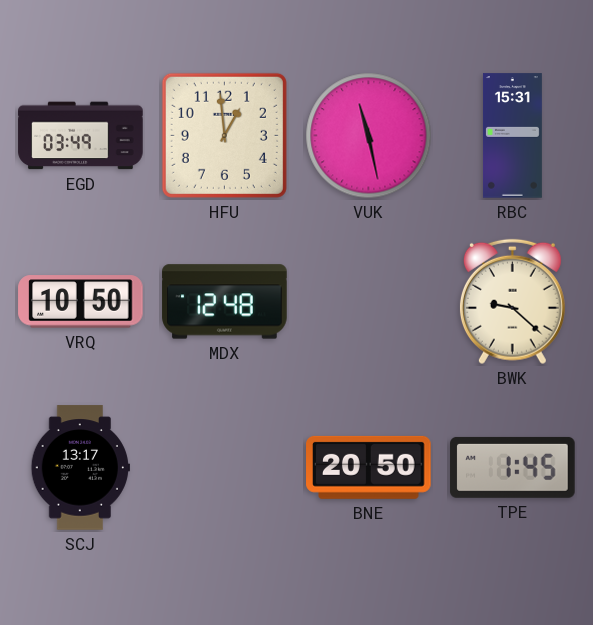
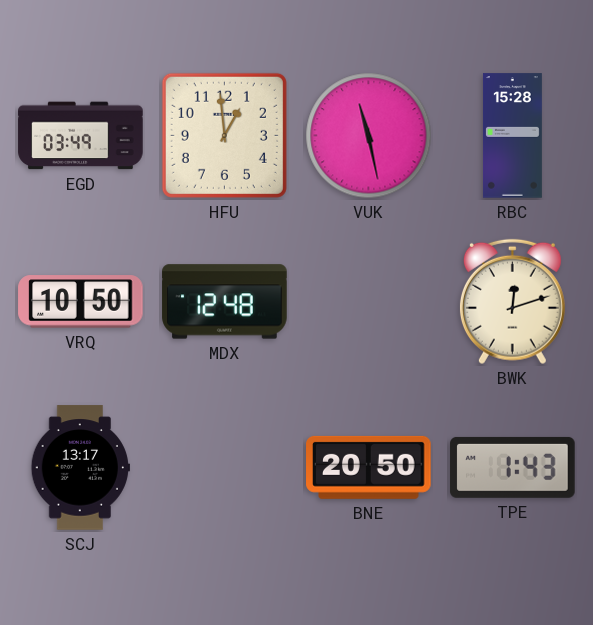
RBC: 15:31 -> 15:28 (512, 136)
BWK: 9:22 -> 12:12 (512, 302)
TPE: 1:45 -> 1:43 (513, 467)
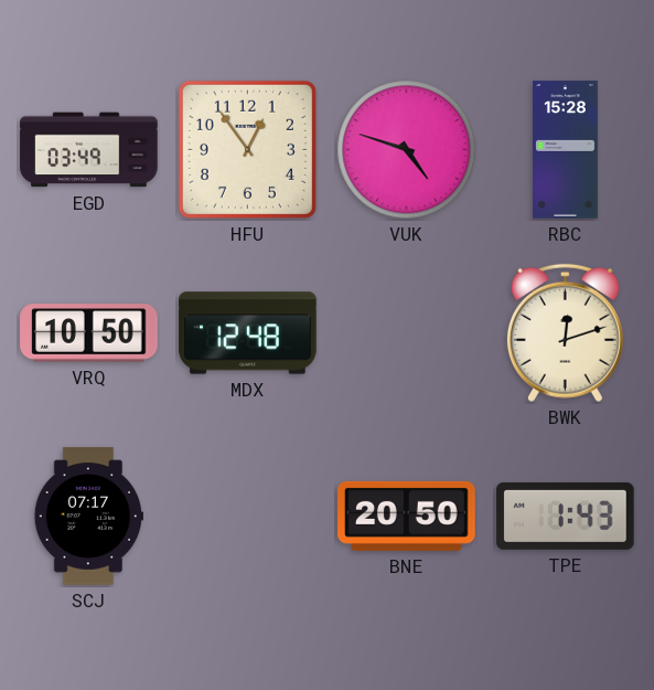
HFU: 12:59 -> 12:54 (247, 149)
VUK: 11:28 -> 4:48 (407, 150)
SCJ: 13:17 -> 07:17 (88, 517)
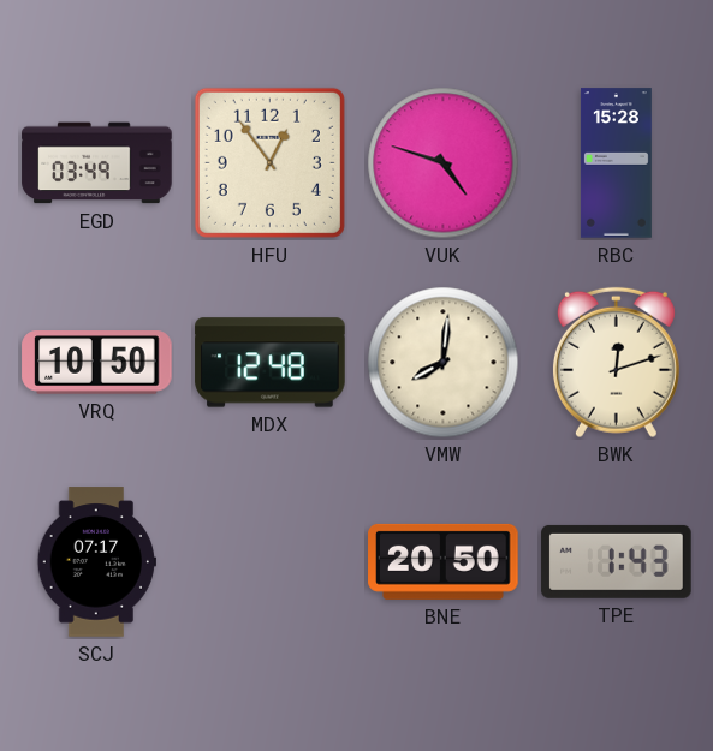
VMW: none -> 8:01 (444, 363)
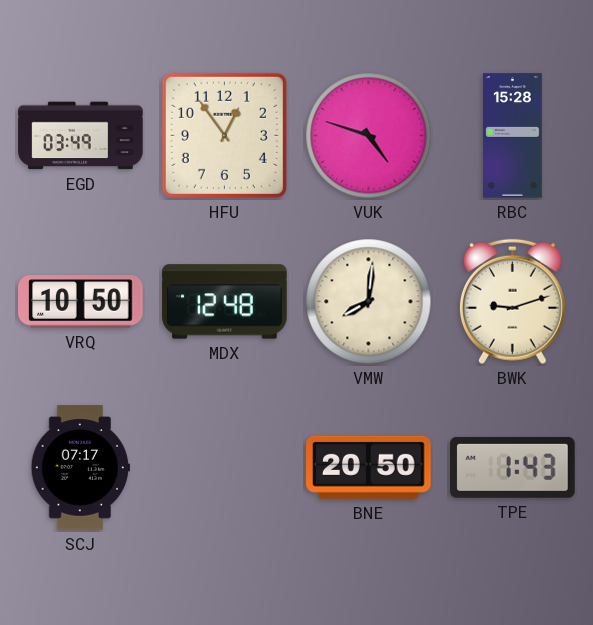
BWK: 12:12 -> 9:12 (512, 302)
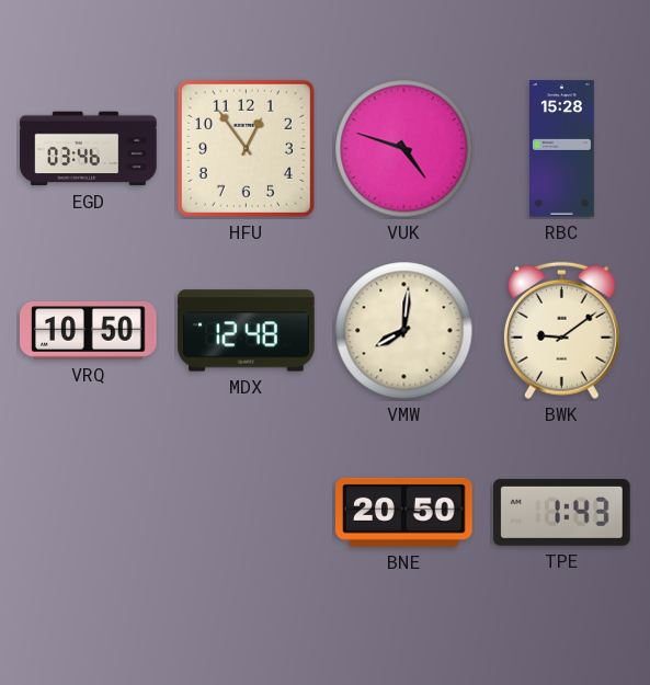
EGD: 03:49 -> 03:46 (89, 149)
BWK: 9:12 -> 9:09 (561, 331)
SCJ: 07:17 -> none (80, 468)
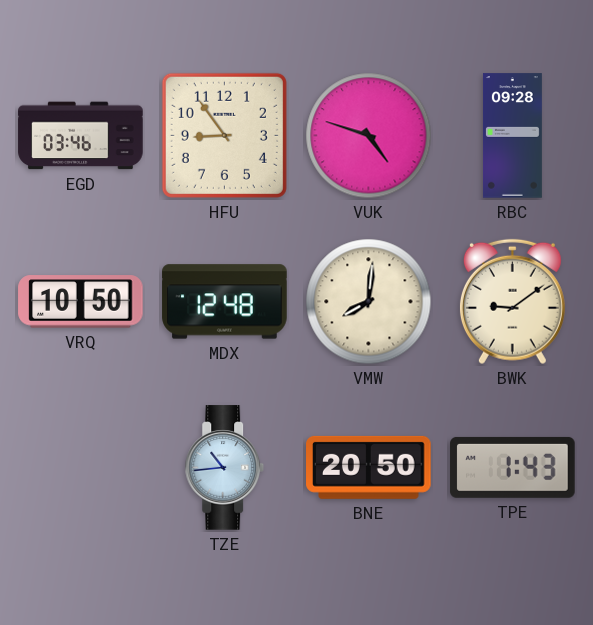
HFU: 12:54 -> 8:54 (224, 135)
RBC: 15:28 -> 09:28 (512, 136)
TZE: none -> 10:44 (225, 468)
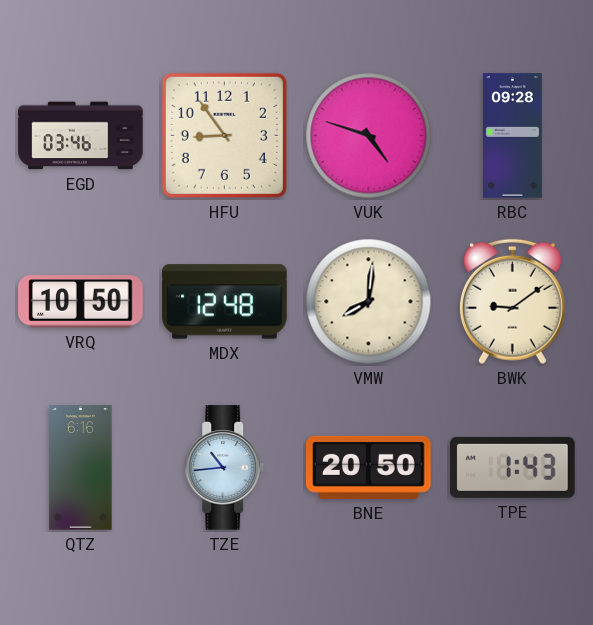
QTZ: none -> 6:16 (81, 468)
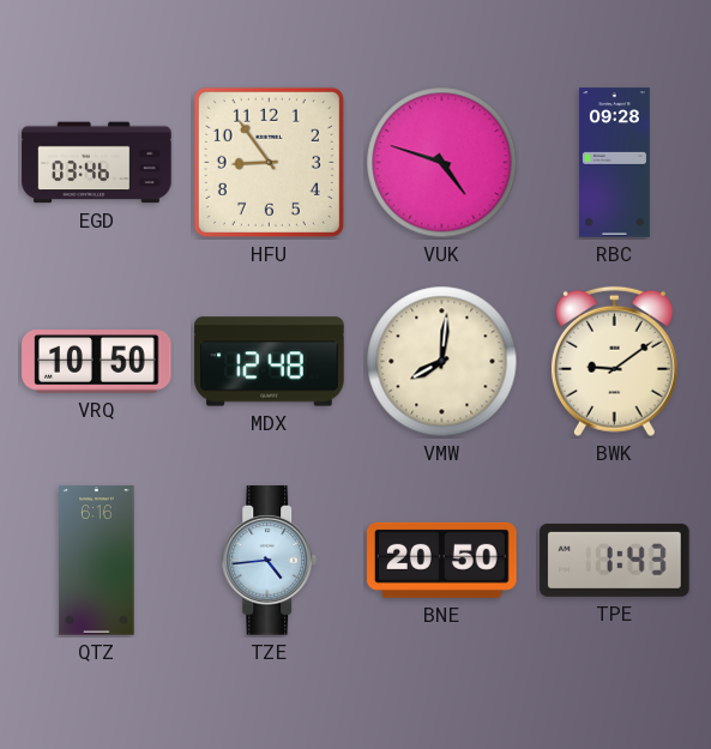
TZE: 10:44 -> 4:44 (270, 561)
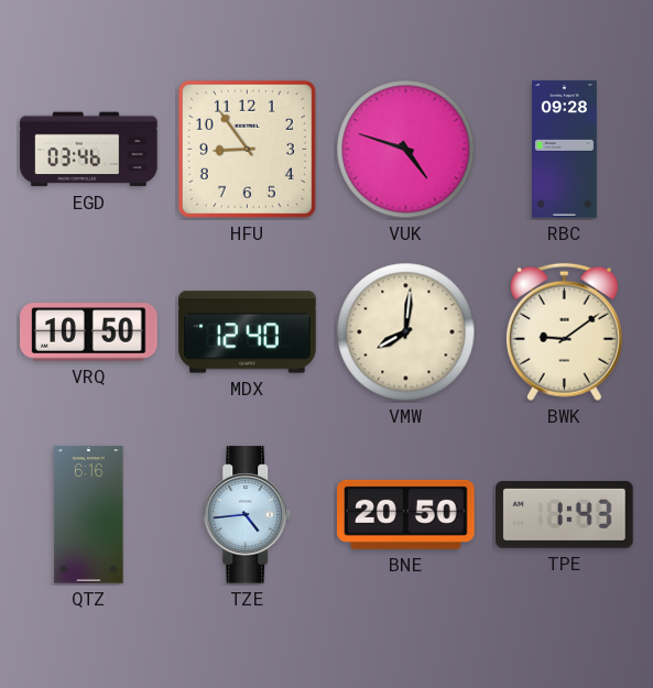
MDX: 12:48 -> 12:40 (248, 332)
